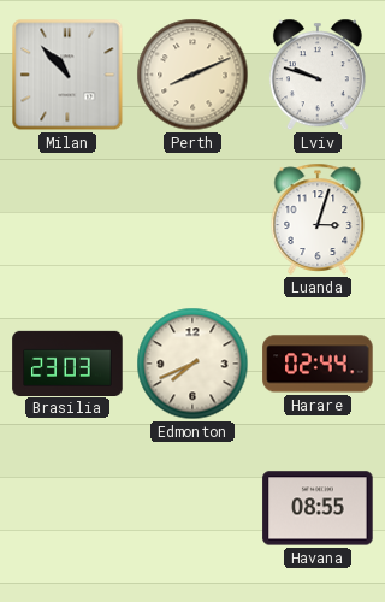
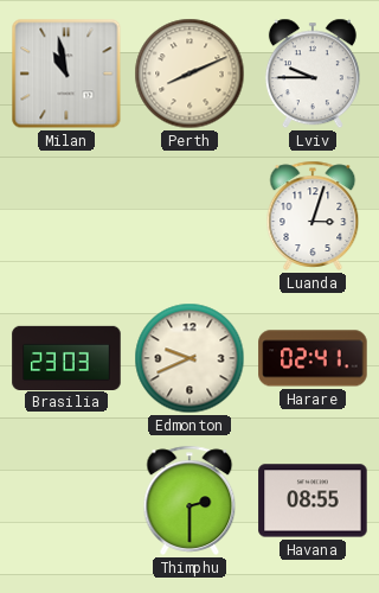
Milan: 10:53 -> 10:58 (66, 74)
Lviv: 9:48 -> 9:45 (313, 74)
Edmonton: 7:41 -> 9:41 (189, 358)
Harare: 02:44 -> 02:41 (313, 358)
Thimphu: none -> 2:30 (189, 500)
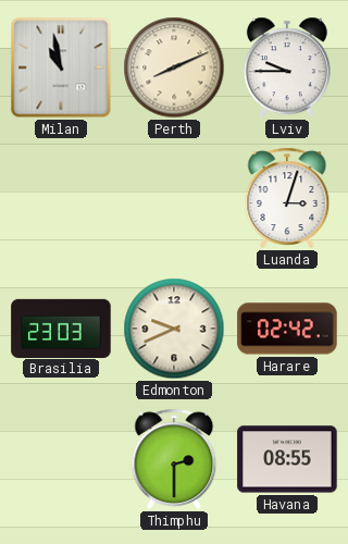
Harare: 02:41 -> 02:42 (287, 329)
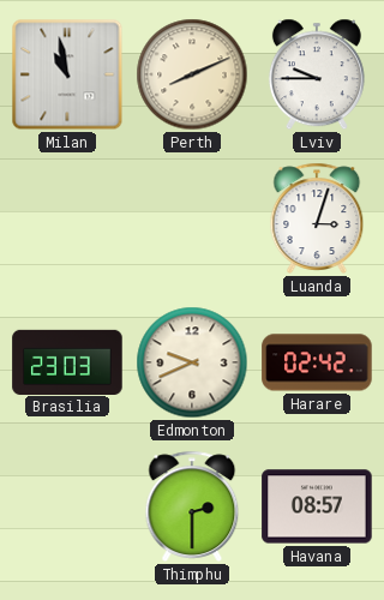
Havana: 08:55 -> 08:57 (317, 506)
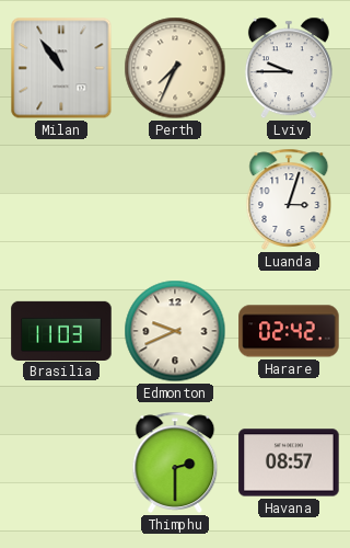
Milan: 10:58 -> 10:54 (61, 68)
Perth: 8:11 -> 7:34 (175, 68)
Brasilia: 23:03 -> 11:03 (61, 330)
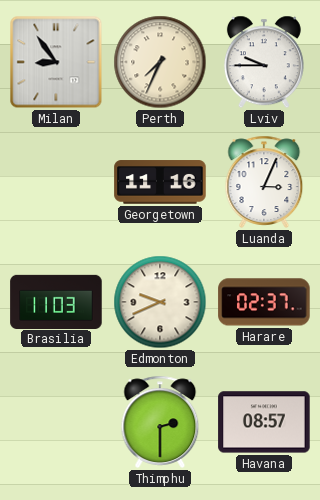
Milan: 10:54 -> 8:54 (56, 62)
Georgetown: none -> 11:16 (160, 182)
Luanda: 3:03 -> 3:04 (264, 182)
Harare: 02:42 -> 02:37 (264, 302)
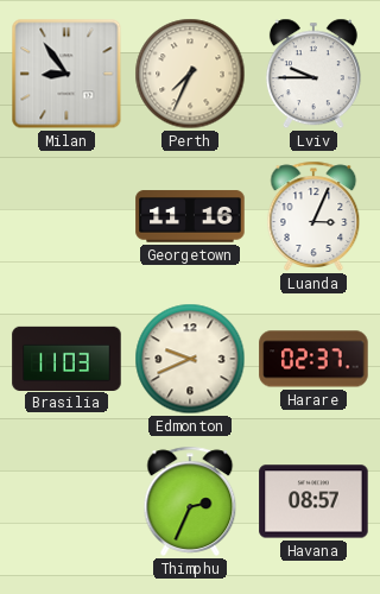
Thimphu: 2:30 -> 2:34 (190, 501)
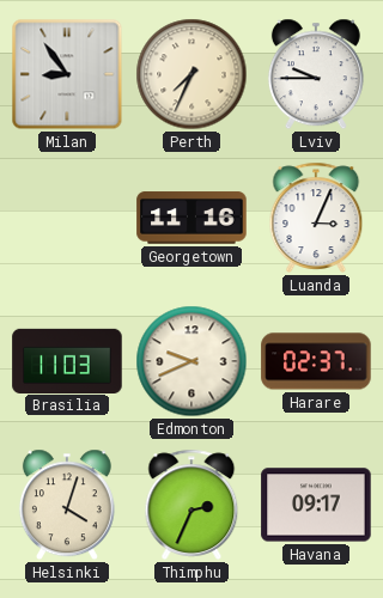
Helsinki: none -> 4:03 (67, 505)
Havana: 08:57 -> 09:17 (316, 505)
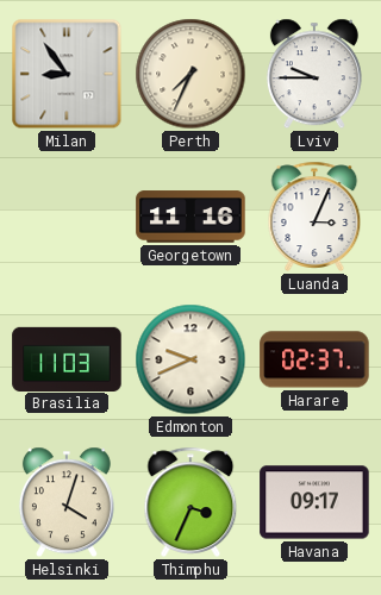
Thimphu: 2:34 -> 3:34 (190, 502)
